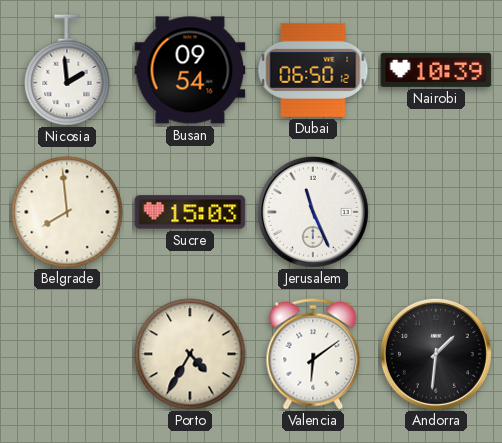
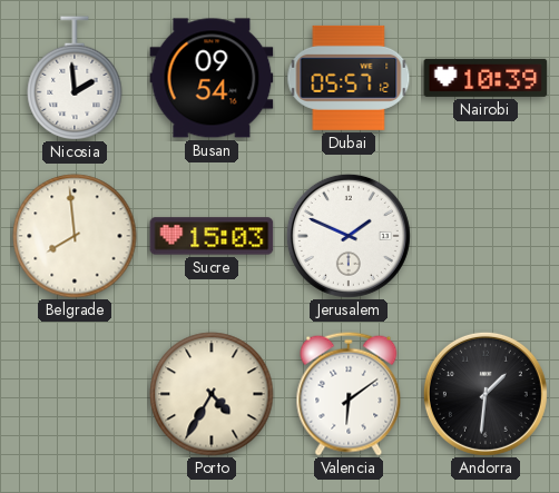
Dubai: 06:50 -> 05:57 (349, 78)
Jerusalem: 11:26 -> 1:49 (349, 236)
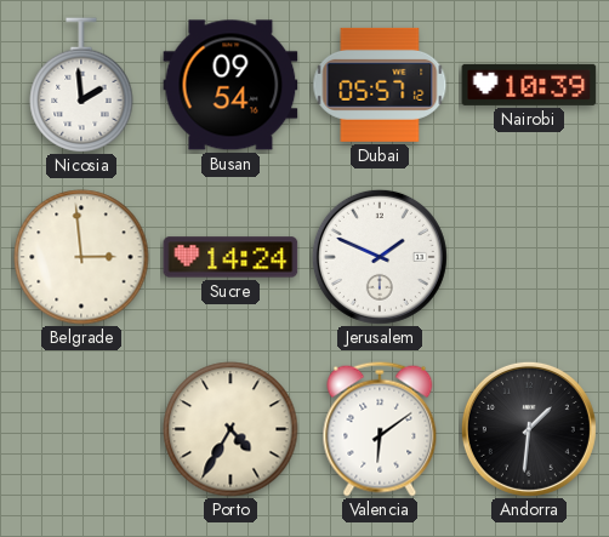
Belgrade: 7:59 -> 2:59 (81, 257)
Sucre: 15:03 -> 14:24 (230, 257)
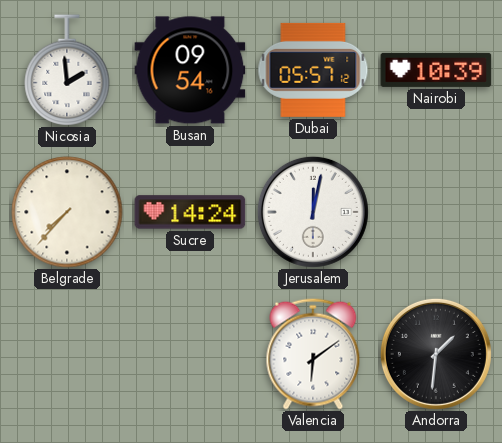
Belgrade: 2:59 -> 7:37 (67, 212)
Jerusalem: 1:49 -> 12:02 (313, 212)
Porto: 4:35 -> none (230, 429)
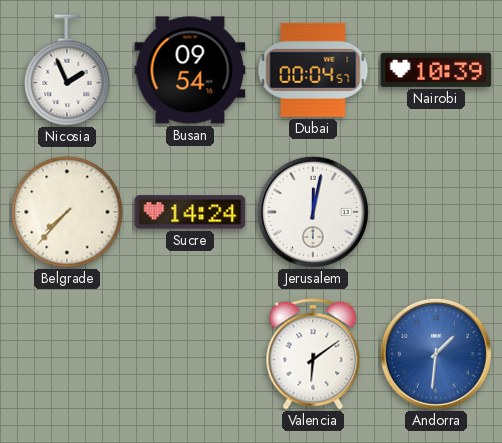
Nicosia: 1:59 -> 1:56 (67, 70)
Dubai: 05:57 -> 00:04 (313, 70)
Andorra dial: black -> blue (436, 354)
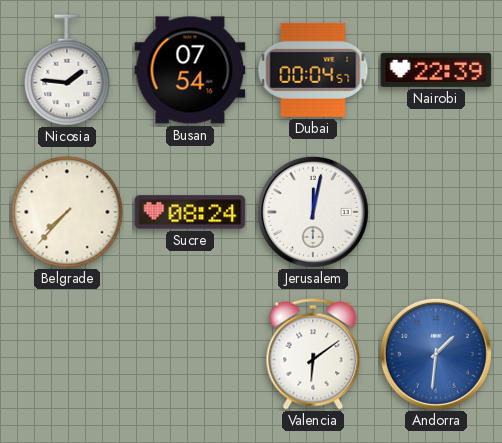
Nicosia: 1:56 -> 1:46 (67, 70)
Busan: 09:54 -> 07:54 (190, 70)
Nairobi: 10:39 -> 22:39 (436, 70)
Sucre: 14:24 -> 08:24 (190, 212)
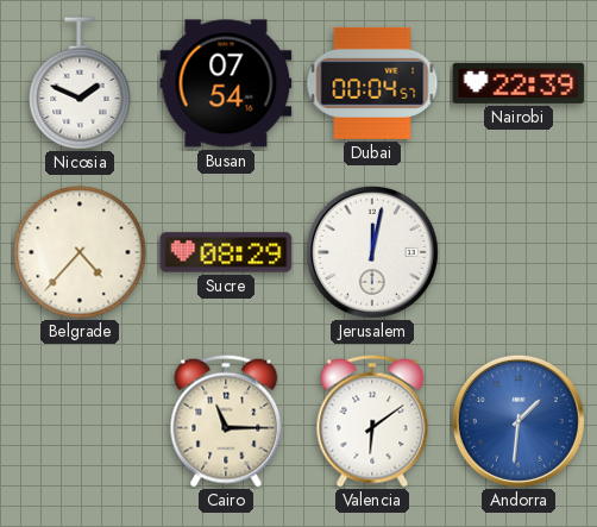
Nicosia: 1:46 -> 1:49 (80, 83)
Belgrade: 7:37 -> 4:37 (80, 252)
Sucre: 08:24 -> 08:29 (226, 252)
Cairo: none -> 11:15 (226, 421)
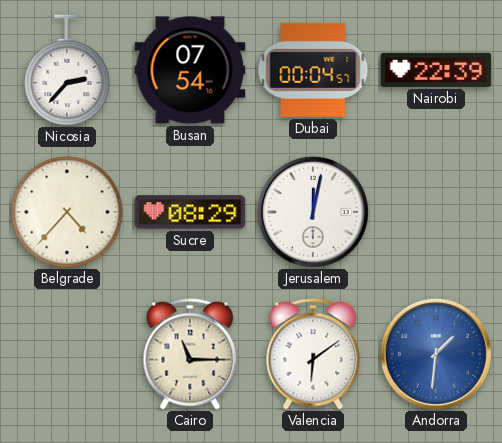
Nicosia: 1:49 -> 2:37 (67, 70)
